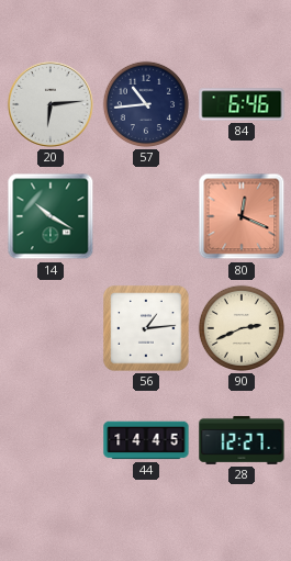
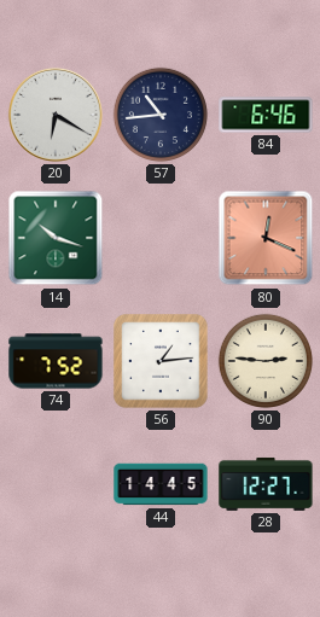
20: 6:14 -> 6:20 (56, 115)
14: 10:20 -> 10:18 (56, 238)
74: none -> 7:52 (56, 361)
90: 2:41 -> 2:46 (266, 361)
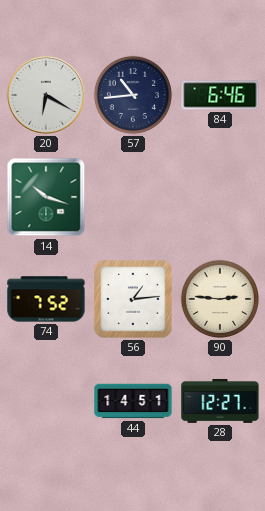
80: 12:19 -> none (266, 238)
44: 14:45 -> 14:51 (133, 401)
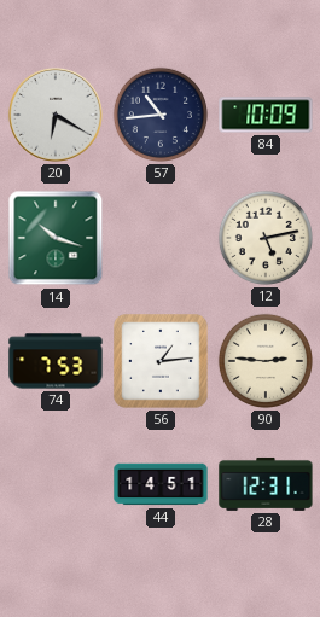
84: 6:46 -> 10:09 (266, 115)
12: none -> 5:13 (266, 238)
74: 7:52 -> 7:53 (56, 361)
28: 12:27 -> 12:31 (266, 484)
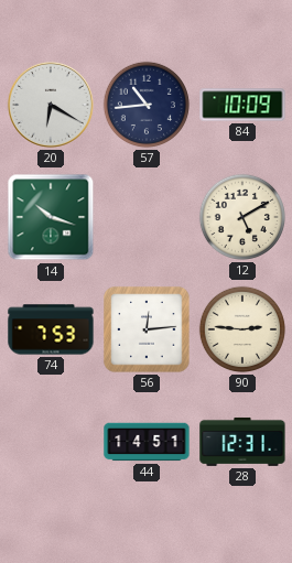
12: 5:13 -> 5:10 (242, 217)
56: 1:14 -> 12:14 (147, 329)
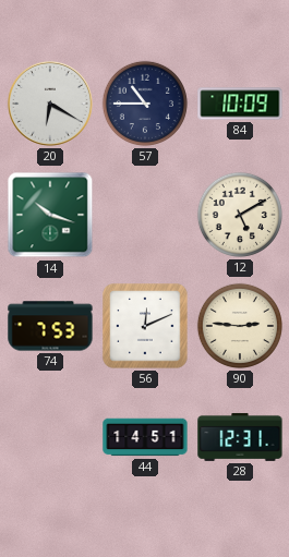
57: 10:44 -> 10:45 (145, 104)
56: 12:14 -> 12:11 (145, 326)
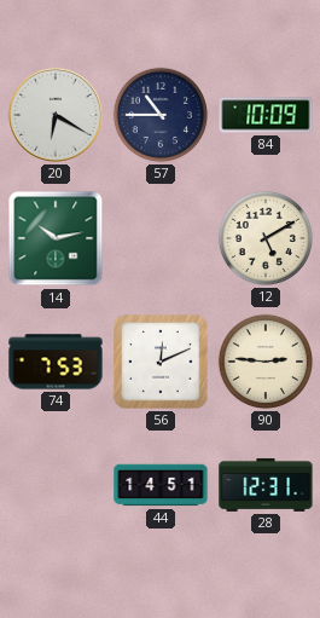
14: 10:18 -> 10:13 (56, 238)
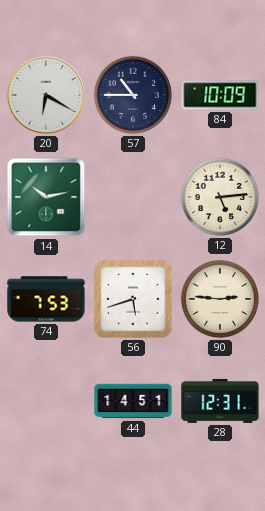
12: 5:10 -> 5:14 (220, 197)
56: 12:11 -> 5:42 (133, 299)
